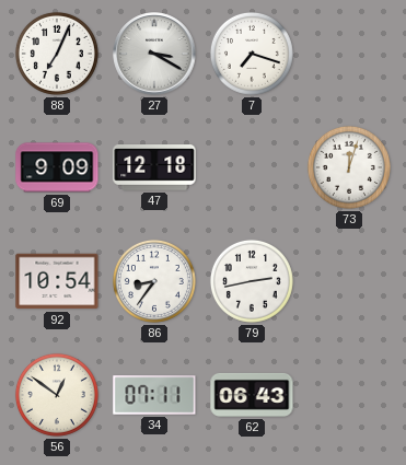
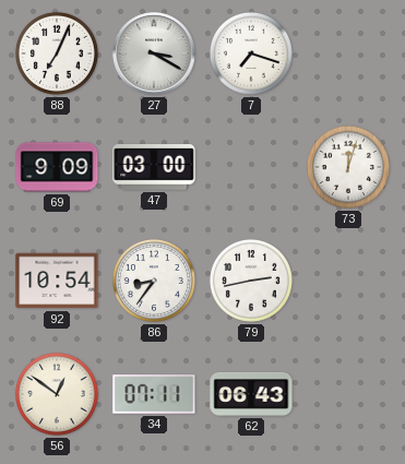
47: 12:18 -> 03:00 (154, 168)
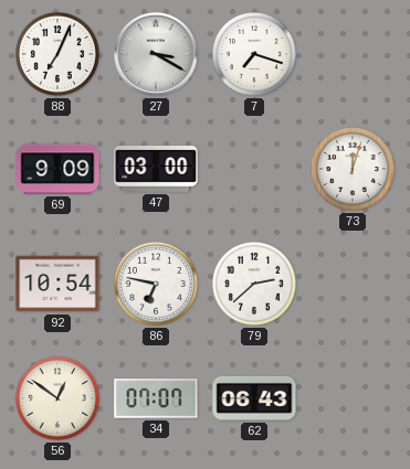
86: 8:36 -> 6:47 (156, 284)
79: 2:43 -> 2:38 (254, 284)
34: 07:11 -> 07:07 (156, 398)
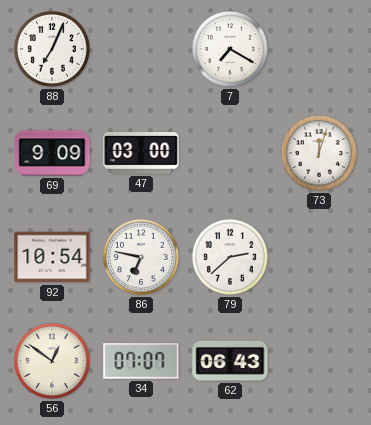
27: 3:20 -> none (156, 54)
7: 7:18 -> 7:20 (230, 49)
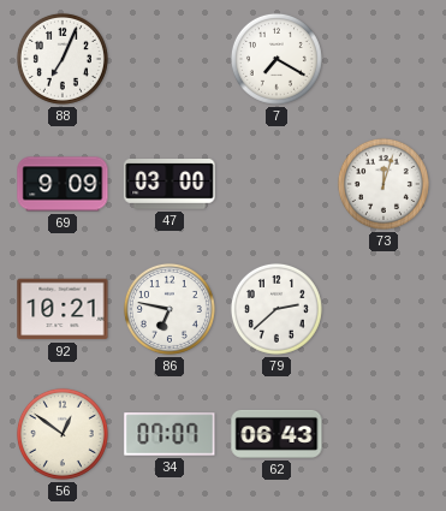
92: 10:54 -> 10:21 (63, 309)
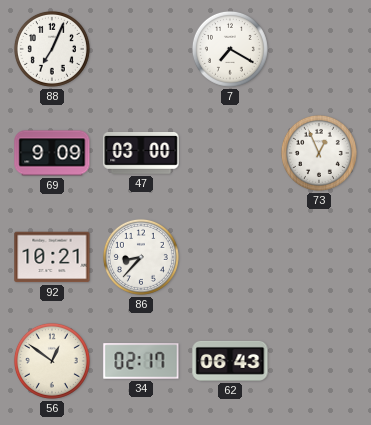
73: 12:03 -> 12:56 (319, 153)
86: 6:47 -> 8:37 (141, 257)
79: 2:38 -> none (276, 309)
34: 07:07 -> 02:17 (141, 361)
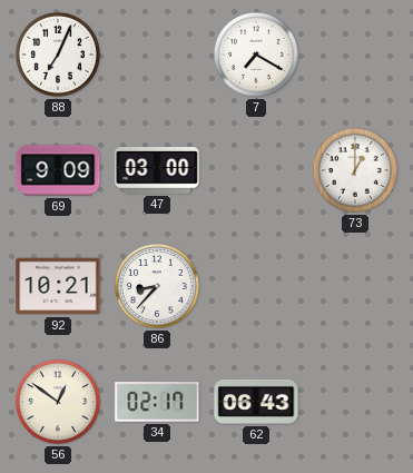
73: 12:56 -> 1:00 (355, 170)
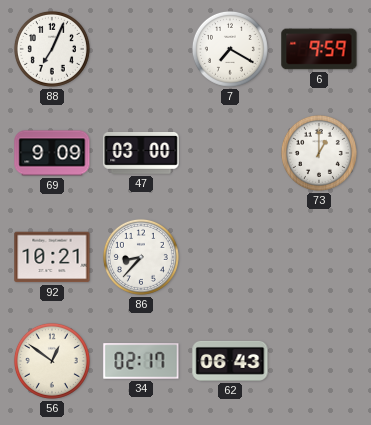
6: none -> 9:59 (319, 49)
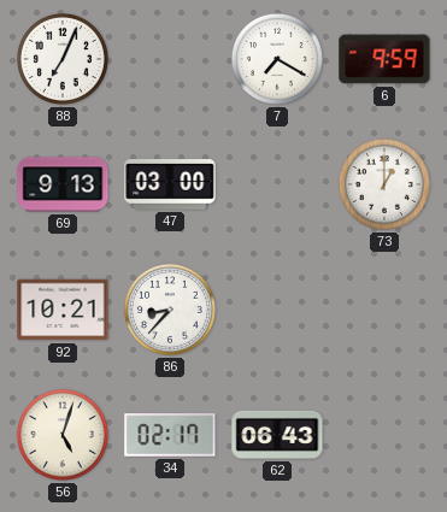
69: 9:09 -> 9:13 (63, 184)
56: 12:51 -> 5:03 (63, 435)
